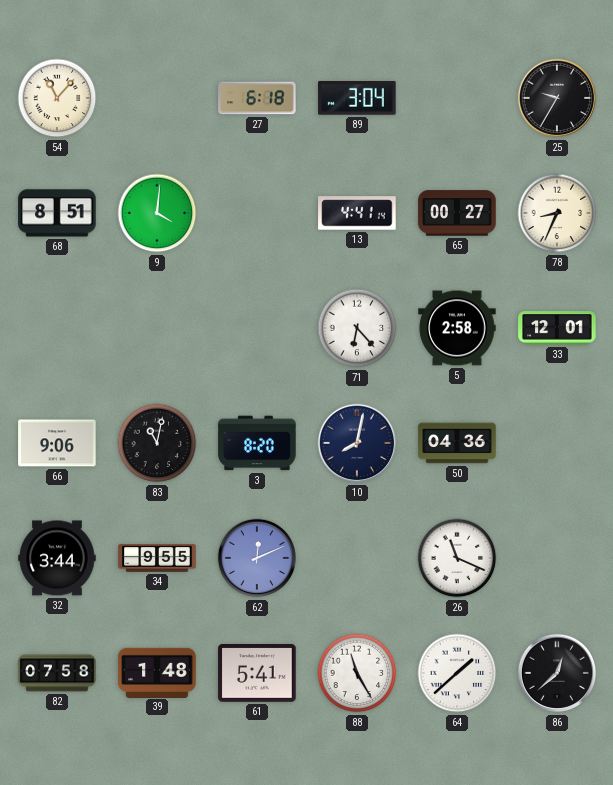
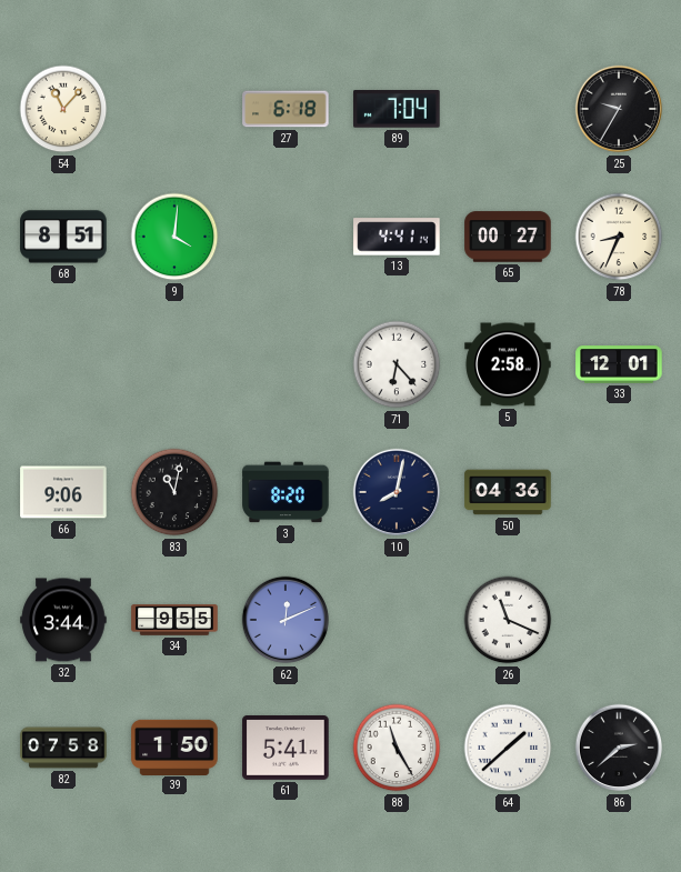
89: 3:04 -> 7:04 (397, 110)
39: 1:48 -> 1:50 (174, 746)
86: 12:38 -> 2:38 (619, 748)
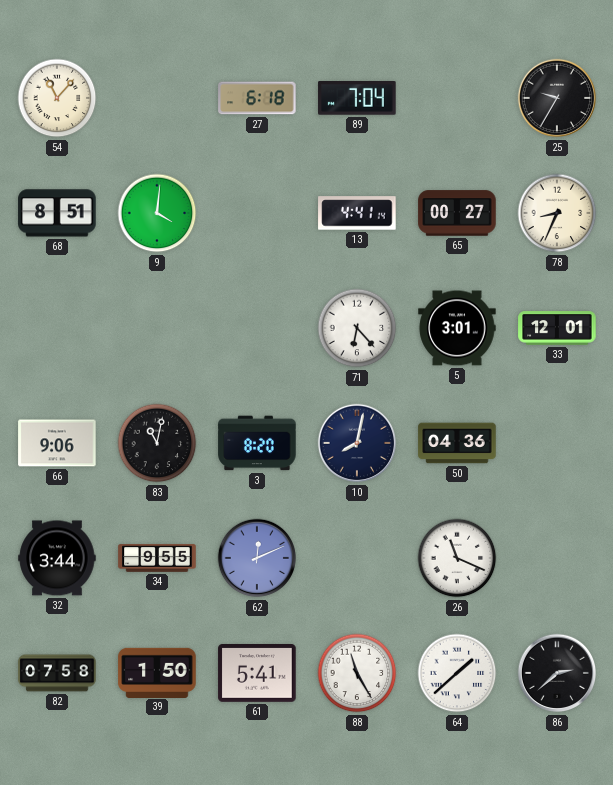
5: 2:58 -> 3:01 (457, 328)
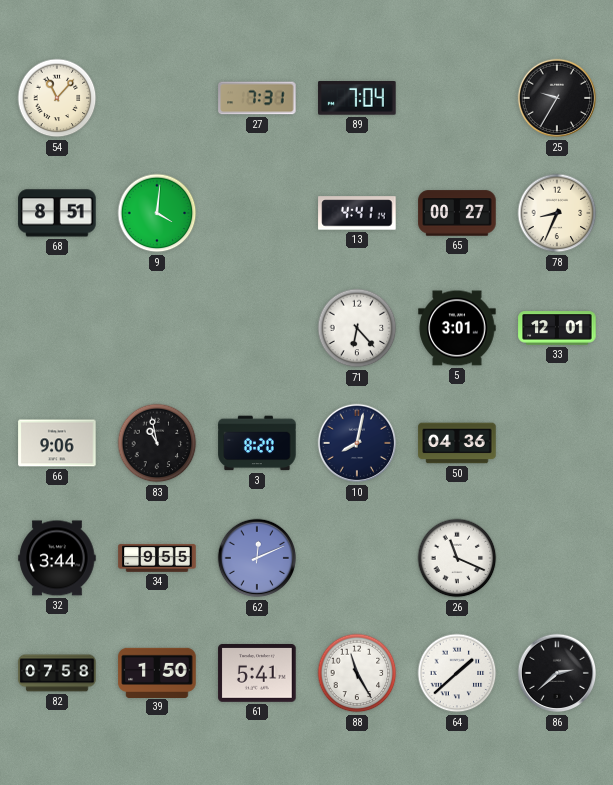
27: 6:18 -> 7:31 (257, 98)
83: 11:02 -> 10:58 (157, 443)
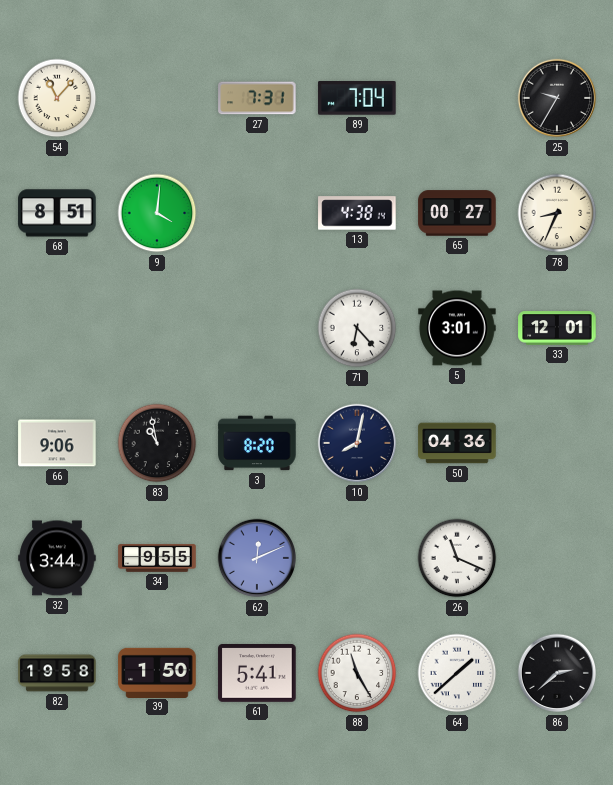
13: 4:41 -> 4:38 (357, 213)
82: 07:58 -> 19:58 (57, 673)
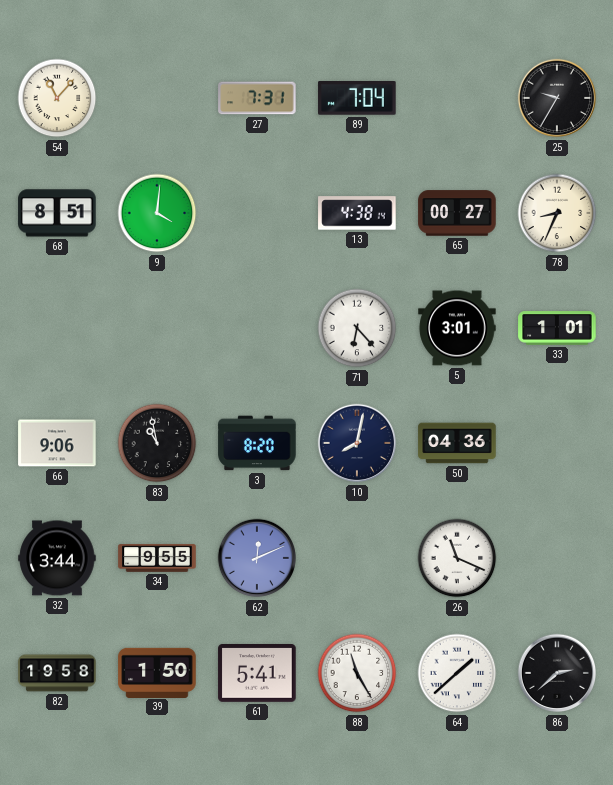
33: 12:01 -> 1:01 (557, 328)
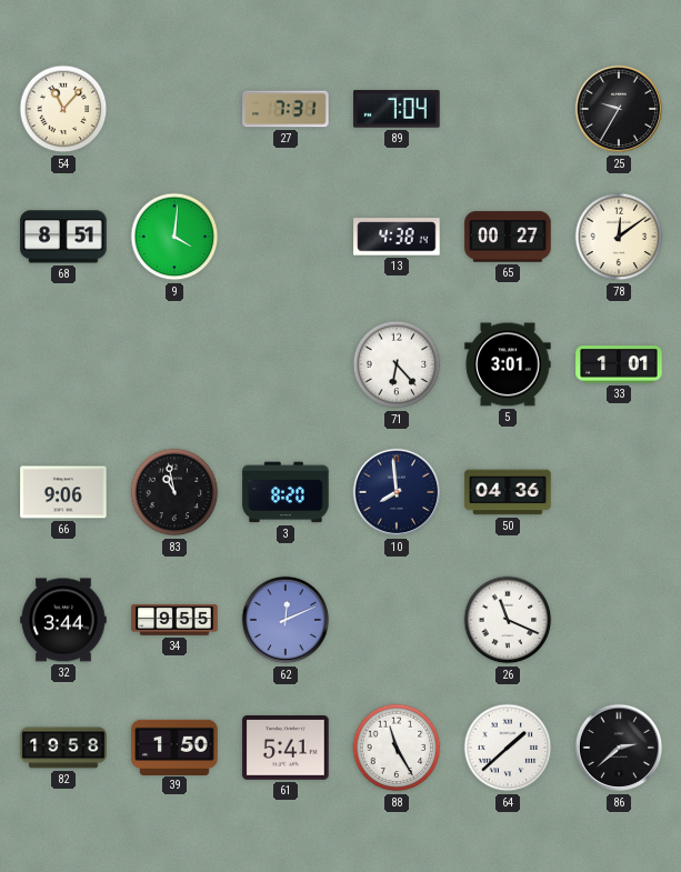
78: 8:34 -> 12:09 (619, 237)
10: 8:02 -> 7:59 (397, 492)
